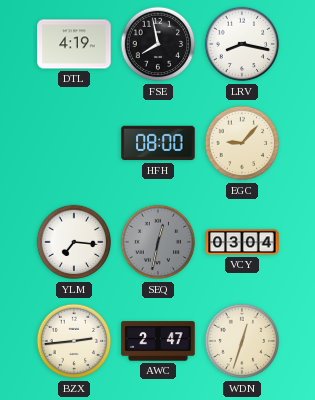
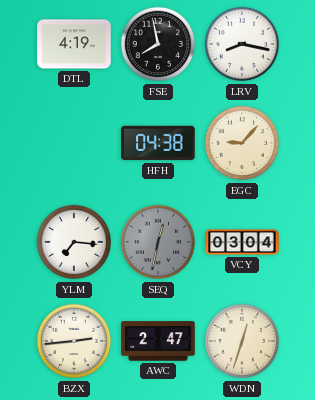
HFH: 08:00 -> 04:38 (158, 143)
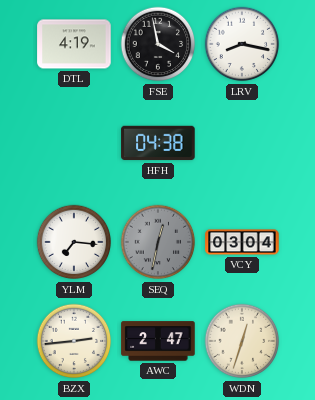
FSE: 7:58 -> 3:58 (158, 44)
EGC: 9:07 -> none (242, 143)
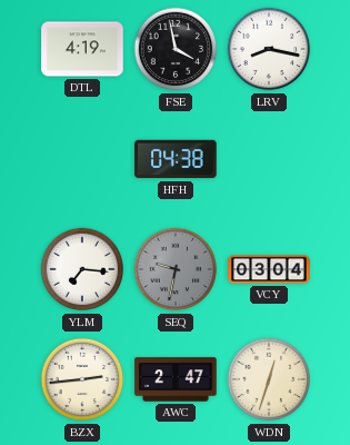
SEQ: 12:32 -> 9:32 (176, 269)
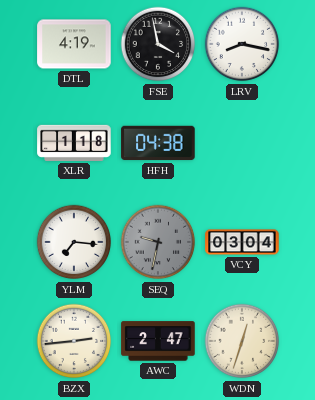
XLR: none -> 1:18 (74, 143)
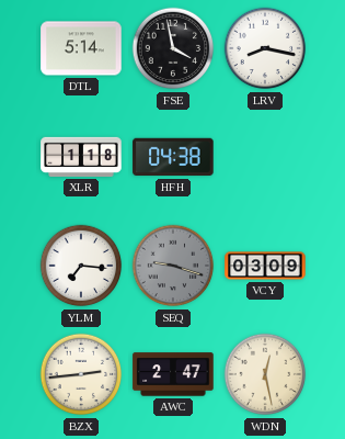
DTL: 4:19 -> 5:14 (81, 48)
SEQ: 9:32 -> 9:18 (173, 266)
VCY: 03:04 -> 03:09 (265, 266)
WDN: 12:33 -> 12:28 (265, 374)
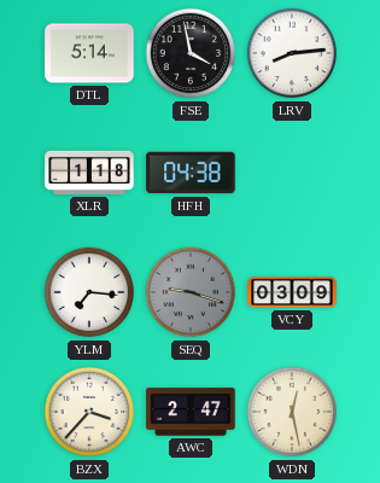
LRV: 8:17 -> 8:14 (292, 53)
BZX: 2:44 -> 3:37 (89, 412)
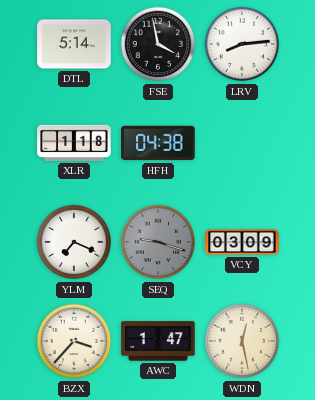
YLM: 7:16 -> 7:19 (74, 242)
AWC: 2:47 -> 1:47 (158, 341)
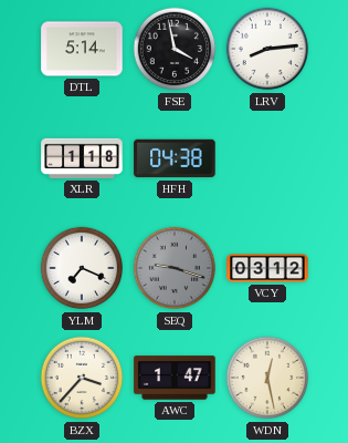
VCY: 03:09 -> 03:12 (267, 268)
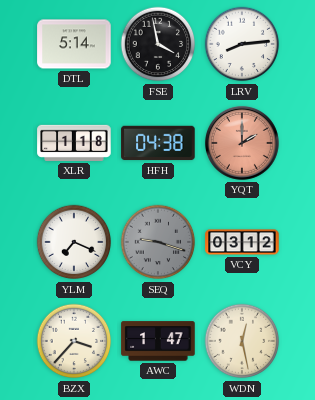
YQT: none -> 2:00 (242, 143)
